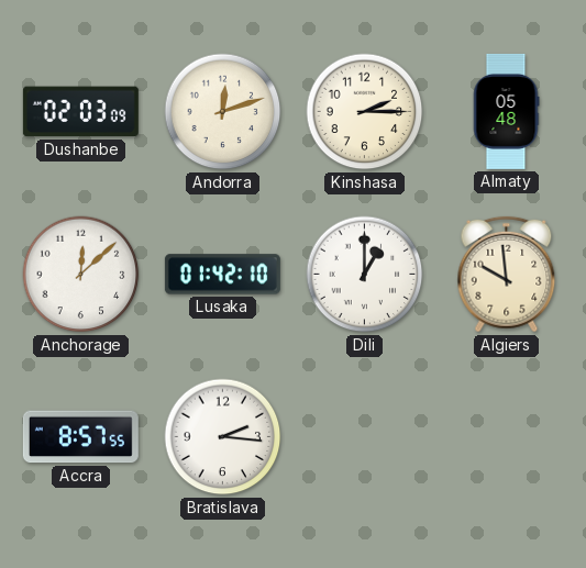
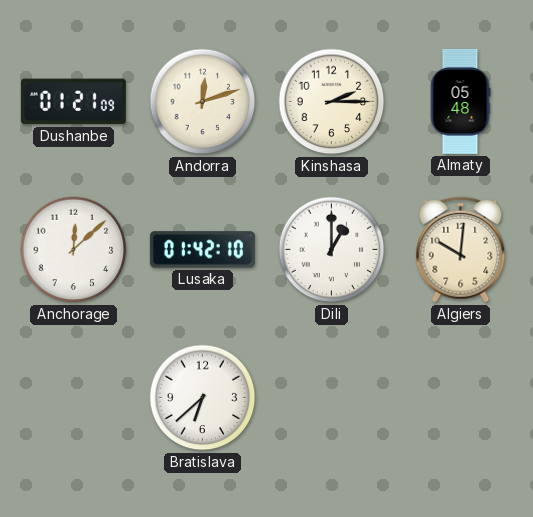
Dushanbe: 02:03 -> 01:21 (73, 102)
Algiers: 9:59 -> 10:01 (461, 250)
Accra: 8:57 -> none (80, 437)
Bratislava: 2:16 -> 6:38 (203, 398)
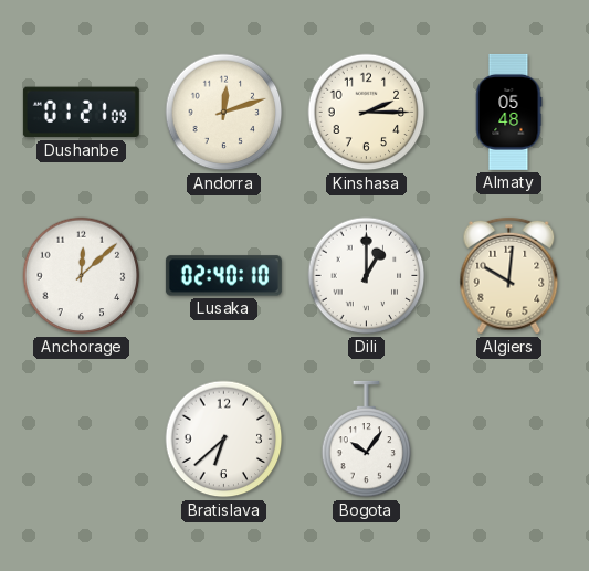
Lusaka: 01:42 -> 02:40 (223, 276)
Bogota: none -> 10:06 (367, 440)
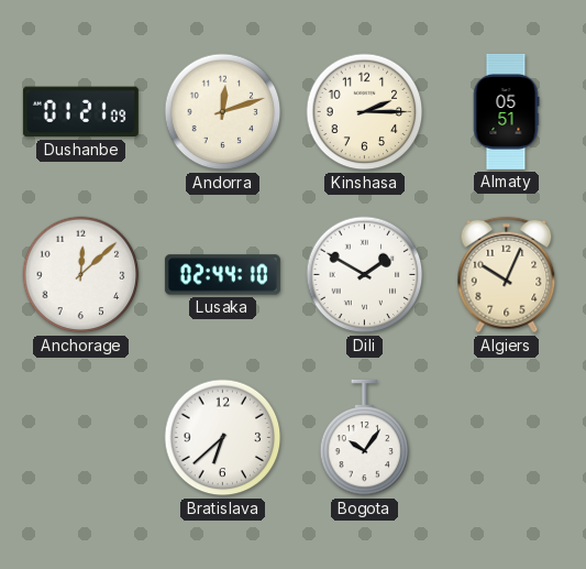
Almaty: 05:48 -> 05:51 (506, 111)
Lusaka: 02:40 -> 02:44 (222, 275)
Dili: 1:00 -> 1:50 (365, 275)
Algiers: 10:01 -> 10:04 (507, 275)
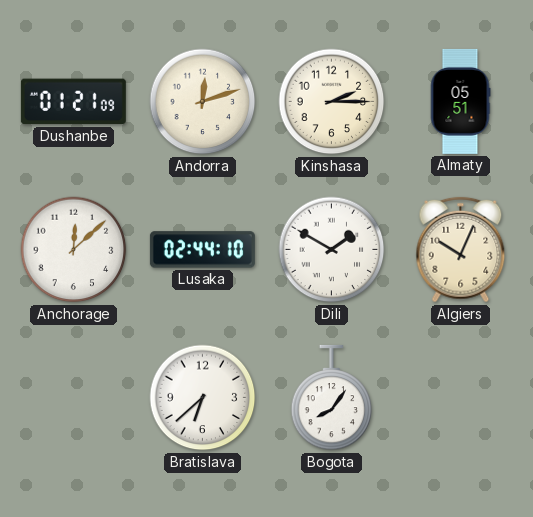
Bogota: 10:06 -> 8:06 (332, 398)
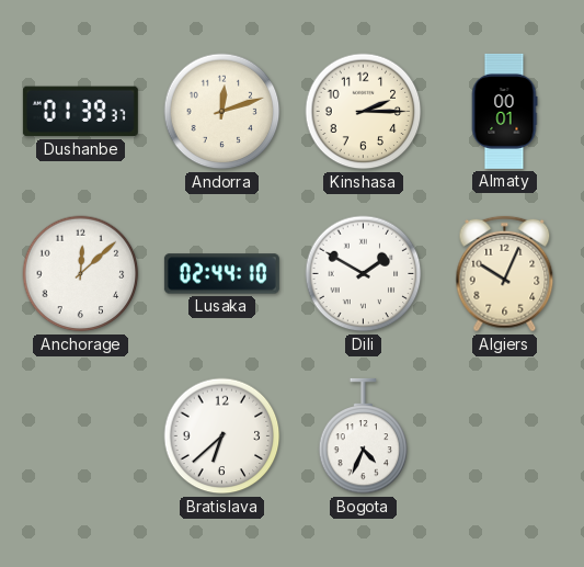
Dushanbe: 01:21 -> 01:39 (80, 112)
Almaty: 05:51 -> 00:01 (504, 111)
Bogota: 8:06 -> 4:34 (364, 436)
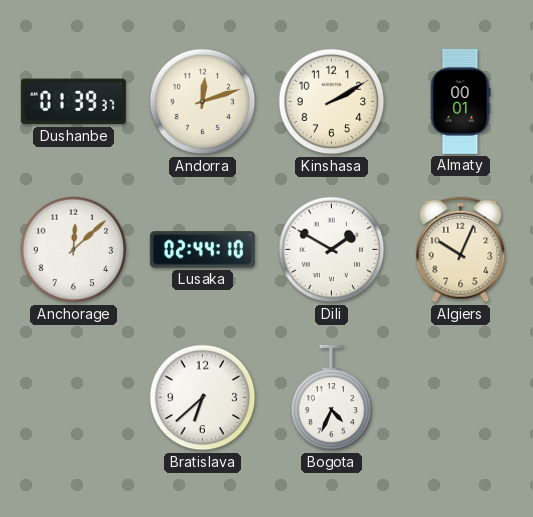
Kinshasa: 2:15 -> 2:10 (332, 102)
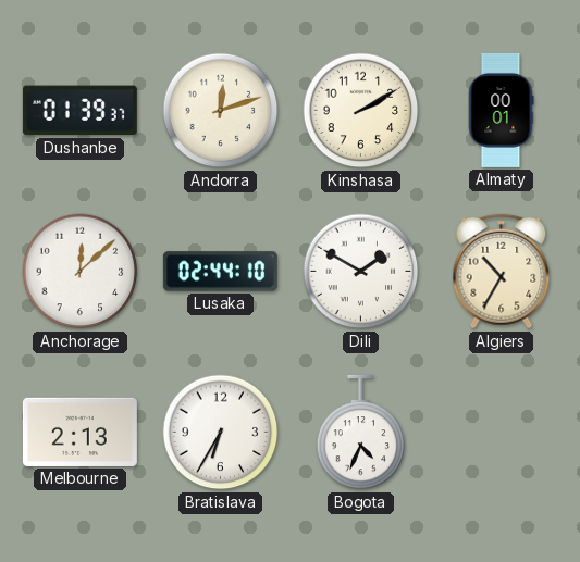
Algiers: 10:04 -> 10:35 (502, 272)
Melbourne: none -> 2:13 (79, 432)
Bratislava: 6:38 -> 6:35 (221, 433)
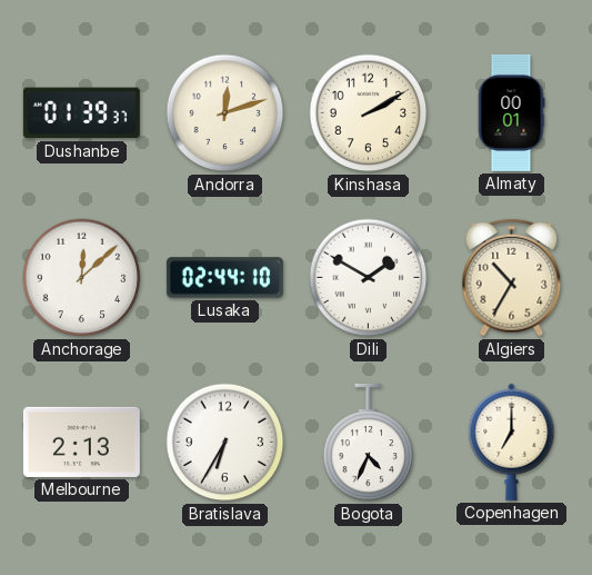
Copenhagen: none -> 7:00 (512, 442)
